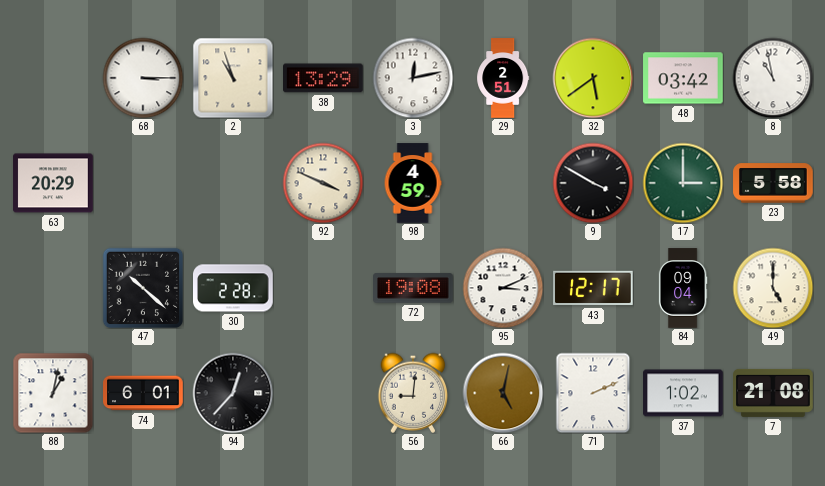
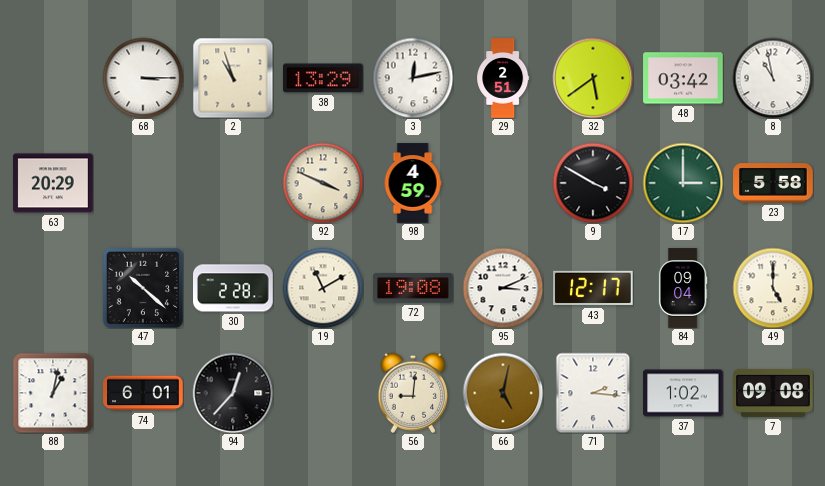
19: none -> 11:10 (323, 288)
71: 2:11 -> 2:16 (593, 393)
7: 21:08 -> 09:08 (773, 393)
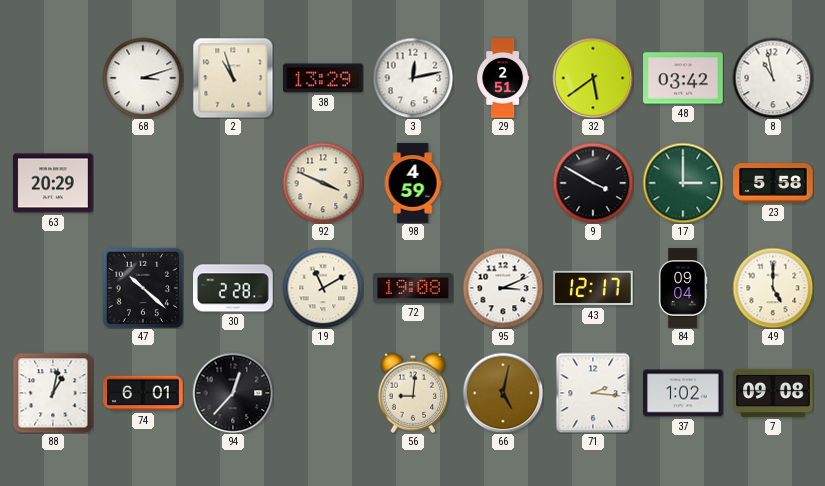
68: 3:15 -> 3:12 (143, 78)
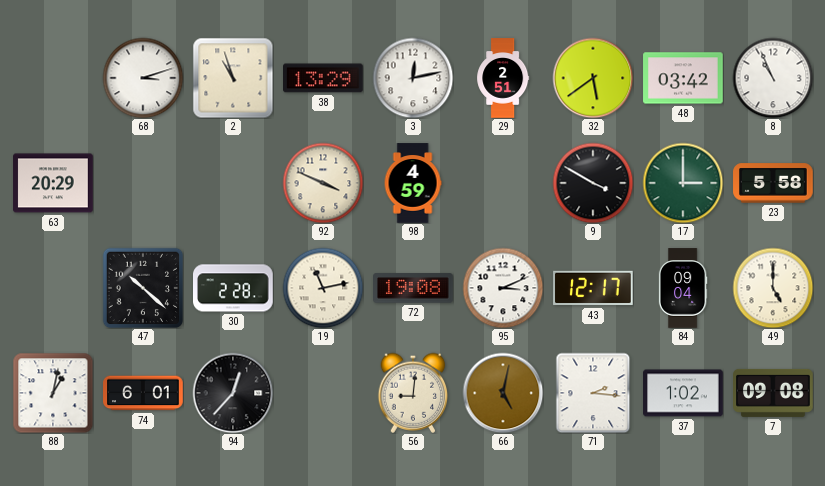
8: 10:58 -> 10:56 (773, 78)
19: 11:10 -> 11:13 (323, 288)
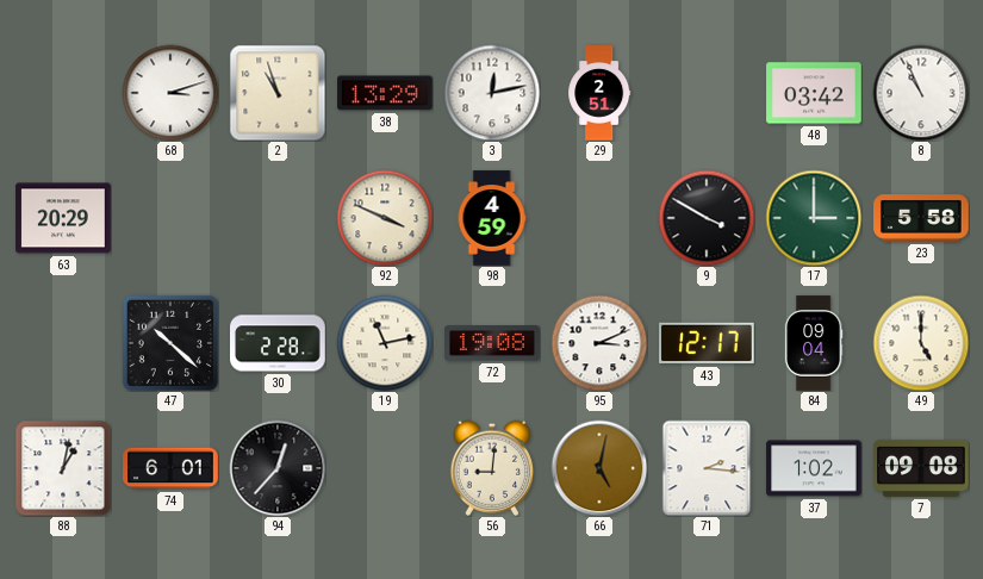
32: 5:39 -> none (593, 78)
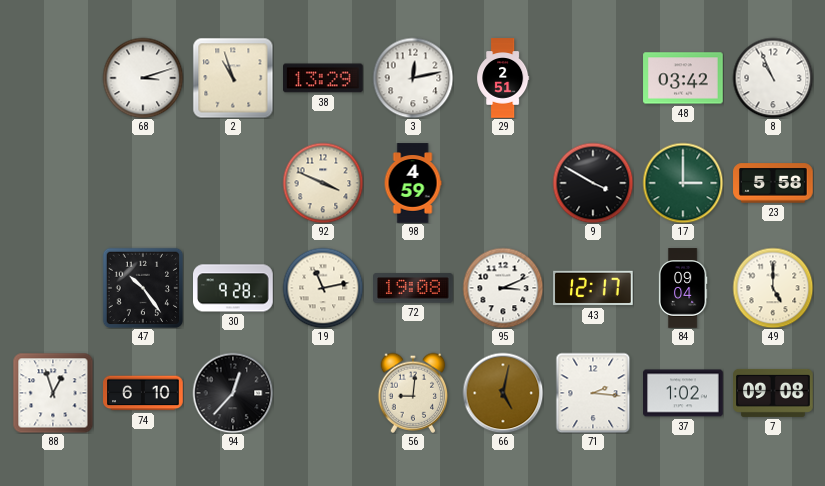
63: 20:29 -> none (63, 218)
47: 10:22 -> 10:24 (143, 288)
30: 2:28 -> 9:28 (233, 288)
88: 1:02 -> 12:57 (53, 393)
74: 6:01 -> 6:10 (143, 393)
